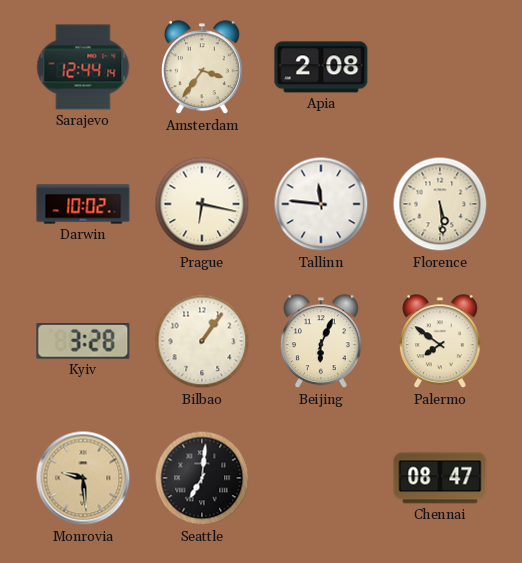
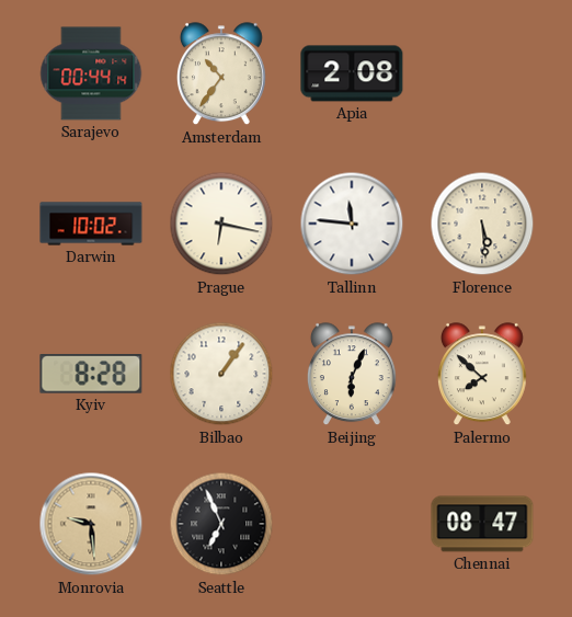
Sarajevo: 12:44 -> 00:44 (91, 73)
Amsterdam: 3:36 -> 10:36 (221, 75)
Kyiv: 3:28 -> 8:28 (91, 375)
Palermo: 7:51 -> 7:52 (482, 375)
Seattle: 7:01 -> 6:56 (221, 524)
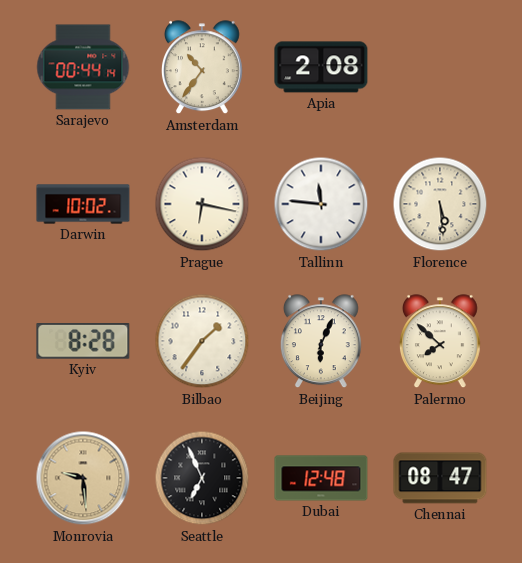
Bilbao: 1:06 -> 1:36 (202, 341)
Dubai: none -> 12:48 (321, 478)
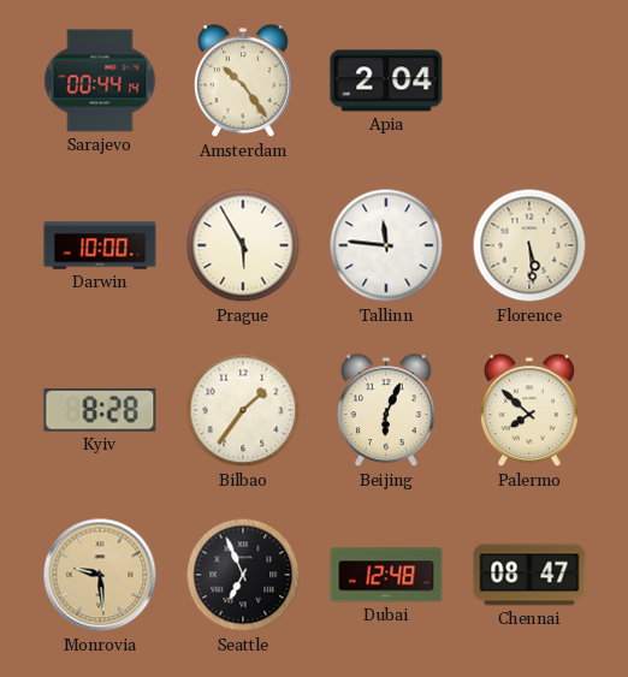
Amsterdam: 10:36 -> 10:24 (243, 82)
Apia: 2:08 -> 2:04 (386, 81)
Darwin: 10:02 -> 10:00 (100, 245)
Prague: 6:17 -> 5:55 (243, 245)
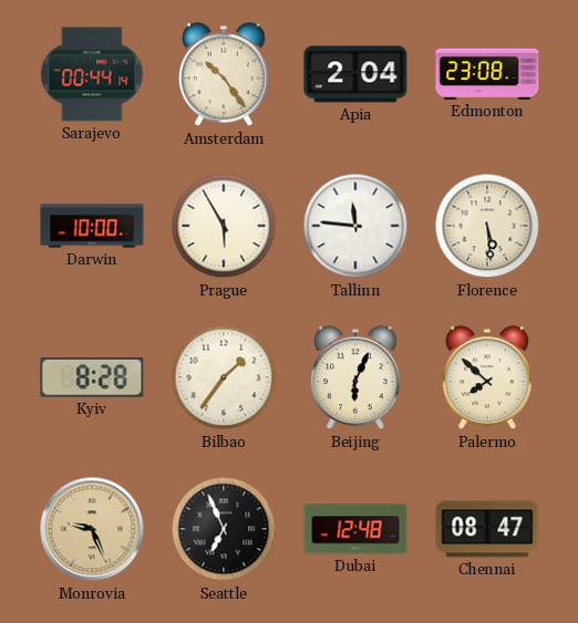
Edmonton: none -> 23:08 (487, 74)
Monrovia: 9:29 -> 9:26 (92, 529)
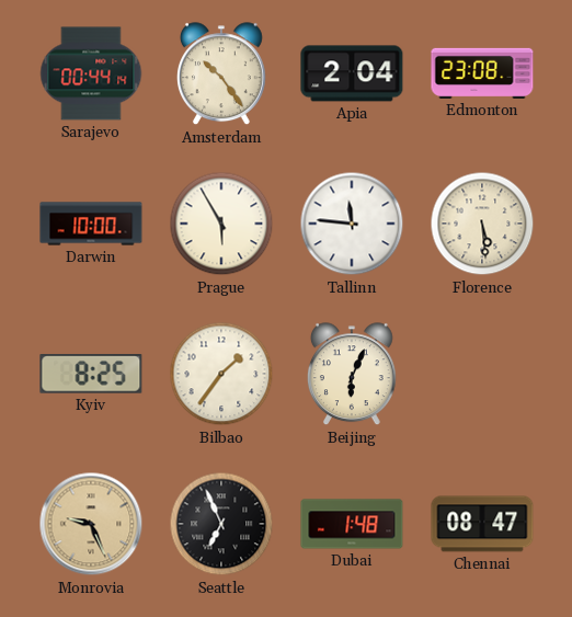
Kyiv: 8:28 -> 8:25 (91, 375)
Palermo: 7:52 -> none (487, 378)
Dubai: 12:48 -> 1:48 (352, 524)
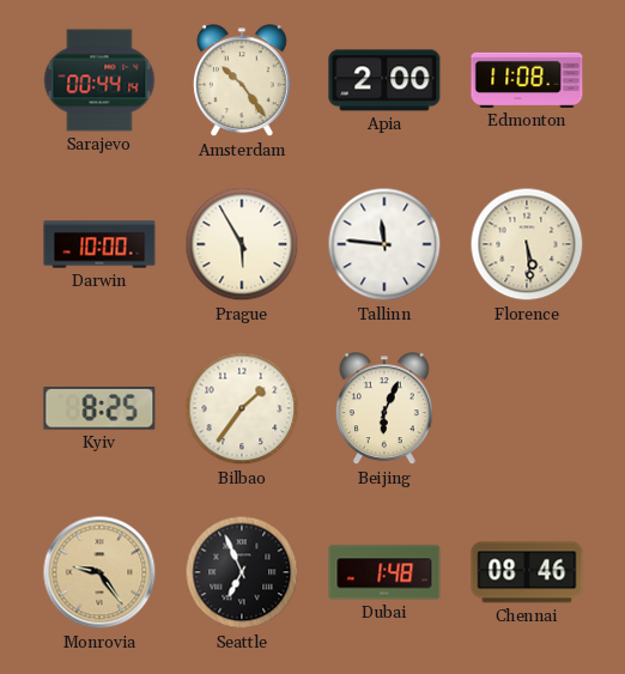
Apia: 2:04 -> 2:00 (384, 80)
Edmonton: 23:08 -> 11:08 (527, 80)
Monrovia: 9:26 -> 9:24 (99, 572)
Chennai: 08:47 -> 08:46 (527, 572)
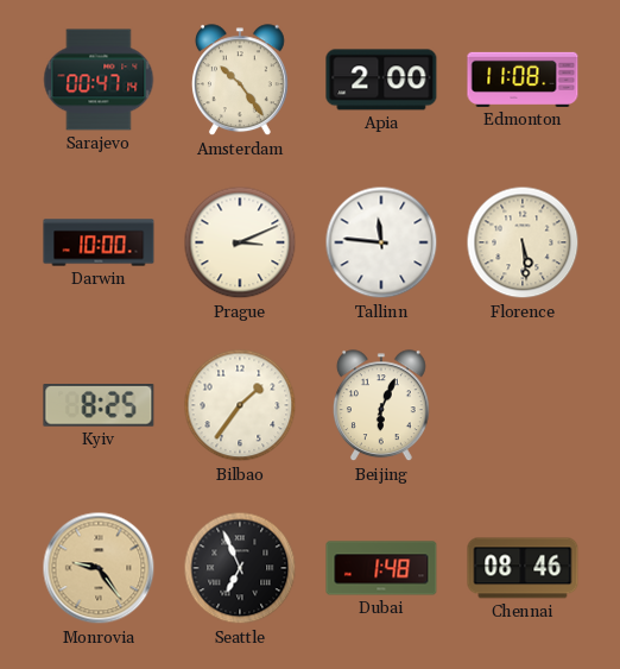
Sarajevo: 00:44 -> 00:47 (99, 80)
Prague: 5:55 -> 3:11 (240, 242)
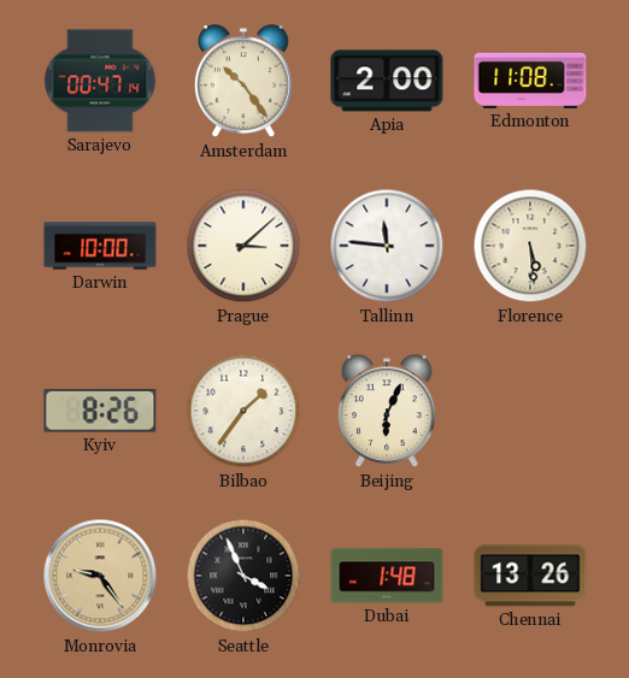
Prague: 3:11 -> 3:08 (243, 246)
Kyiv: 8:25 -> 8:26 (100, 412)
Seattle: 6:56 -> 3:56 (243, 576)
Chennai: 08:46 -> 13:26 (530, 576)
